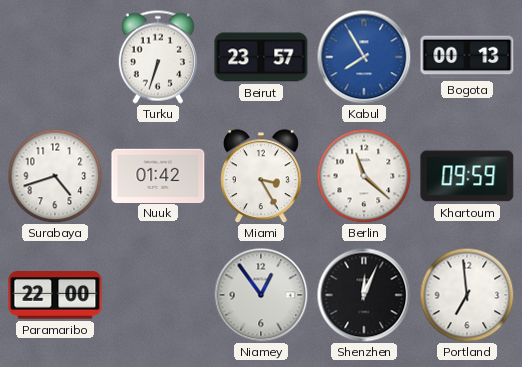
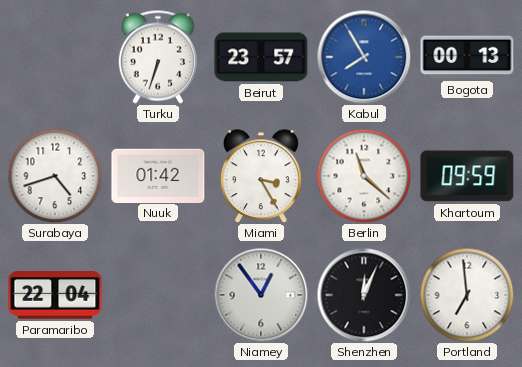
Paramaribo: 22:00 -> 22:04 (55, 295)
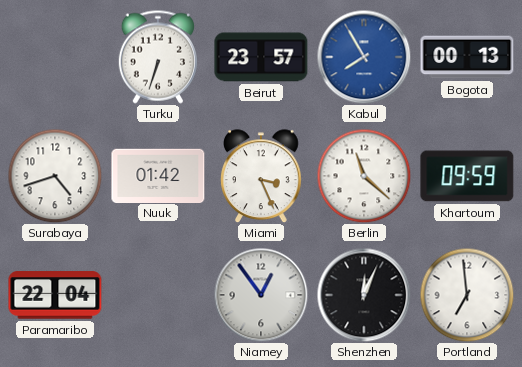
Miami: 3:25 -> 3:26 (262, 176)
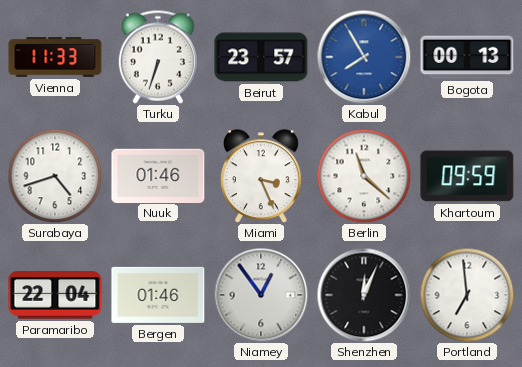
Vienna: none -> 11:33 (55, 57)
Nuuk: 01:42 -> 01:46 (158, 175)
Bergen: none -> 01:46 (158, 295)
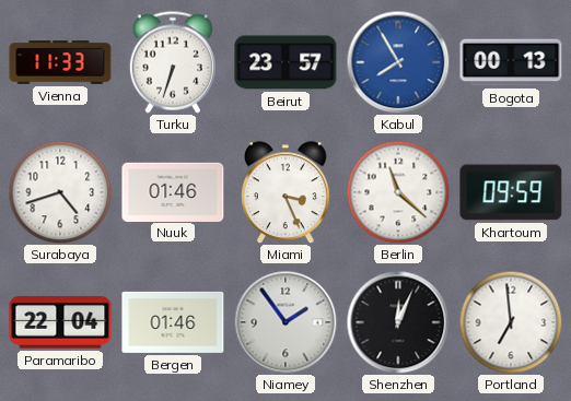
Niamey: 12:54 -> 1:54 (285, 322)
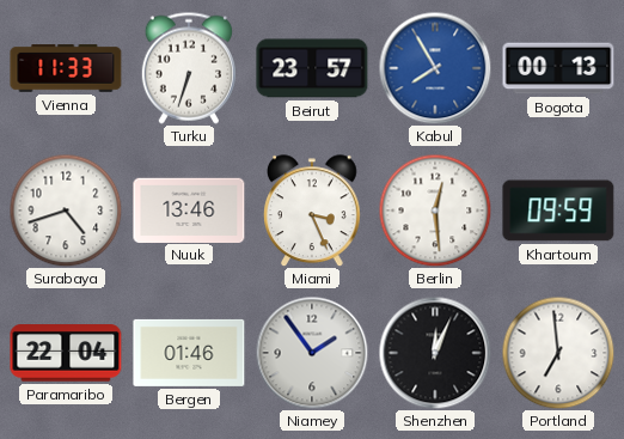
Nuuk: 01:46 -> 13:46 (189, 209)
Berlin: 11:22 -> 12:29 (435, 211)
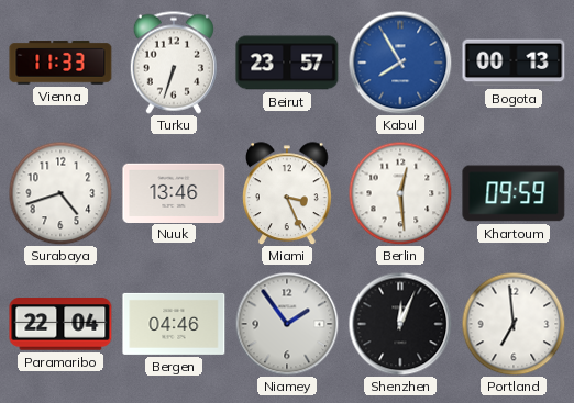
Bergen: 01:46 -> 04:46 (174, 324)
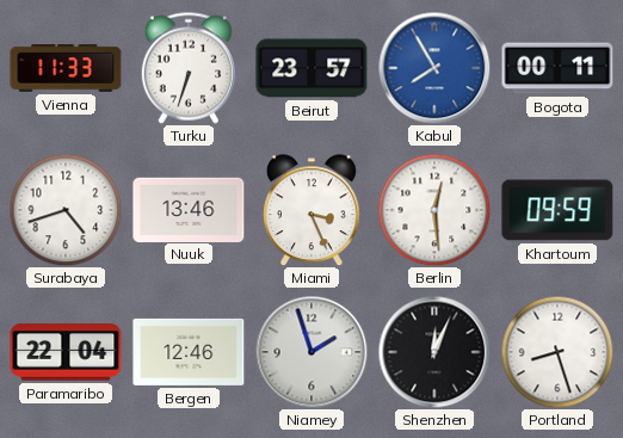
Bogota: 00:13 -> 00:11 (557, 68)
Bergen: 04:46 -> 12:46 (189, 352)
Niamey: 1:54 -> 1:57 (311, 352)
Portland: 6:59 -> 8:27 (557, 352)
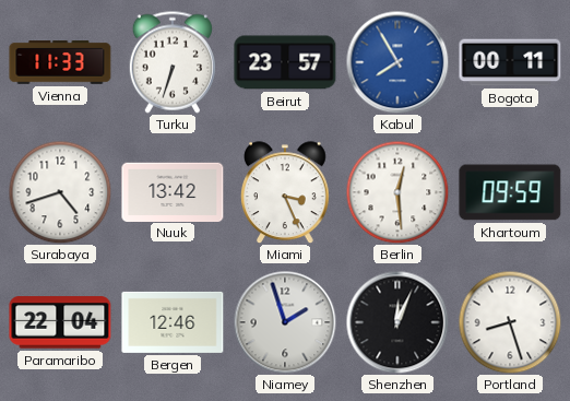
Nuuk: 13:46 -> 13:42 (173, 191)
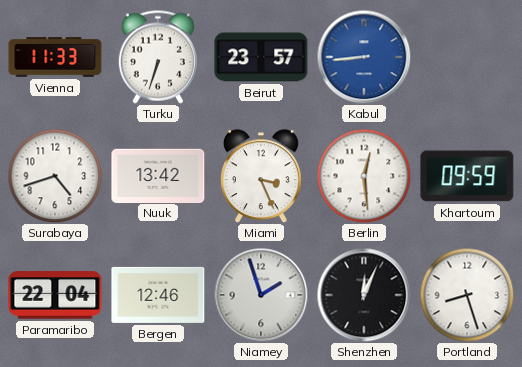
Kabul: 7:55 -> 8:44 (364, 57)
Bogota: 00:11 -> none (510, 62)
